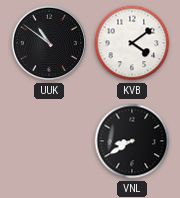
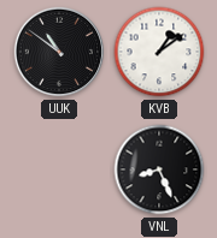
KVB: 4:09 -> 1:09 (159, 52)
VNL: 8:40 -> 8:26 (159, 169)
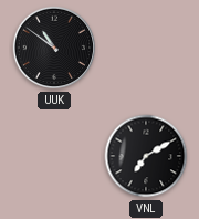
KVB: 1:09 -> none (159, 52)
VNL: 8:26 -> 7:10 (146, 156)
